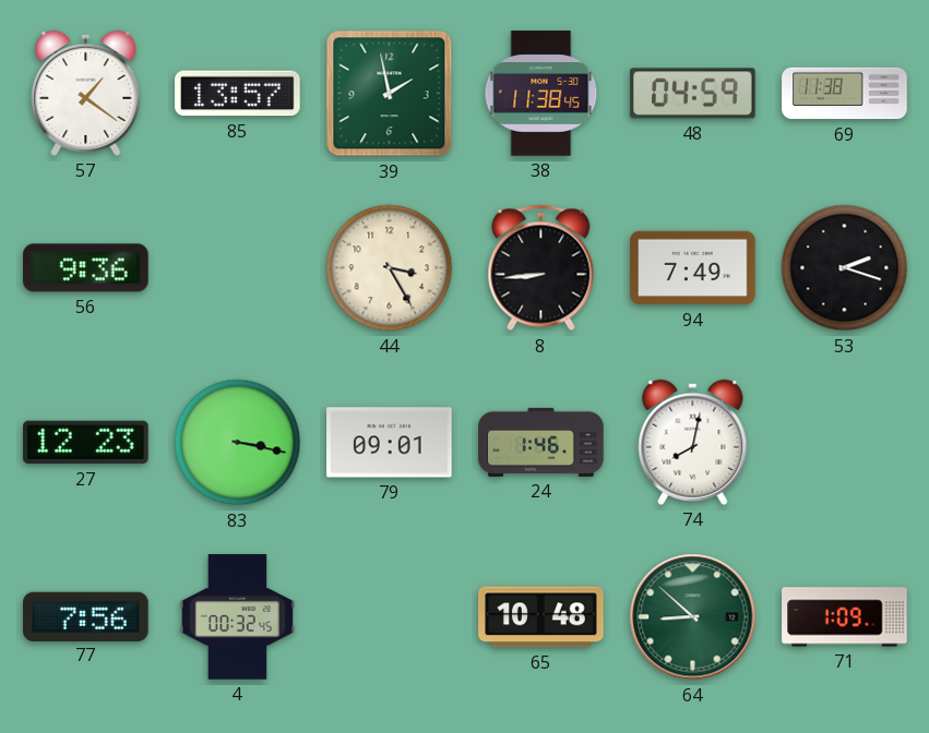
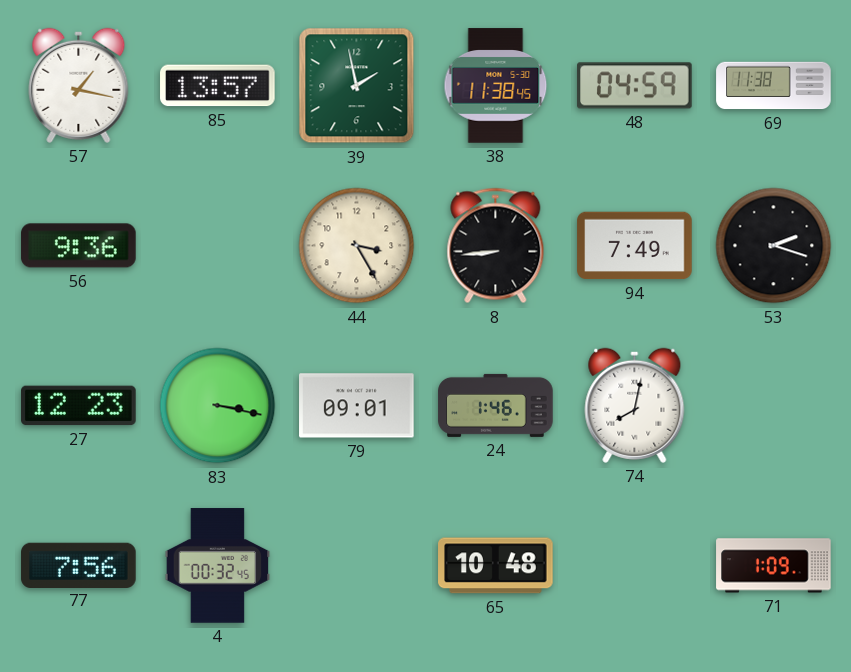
57: 1:21 -> 1:17 (79, 85)
64: 8:52 -> none (693, 617)
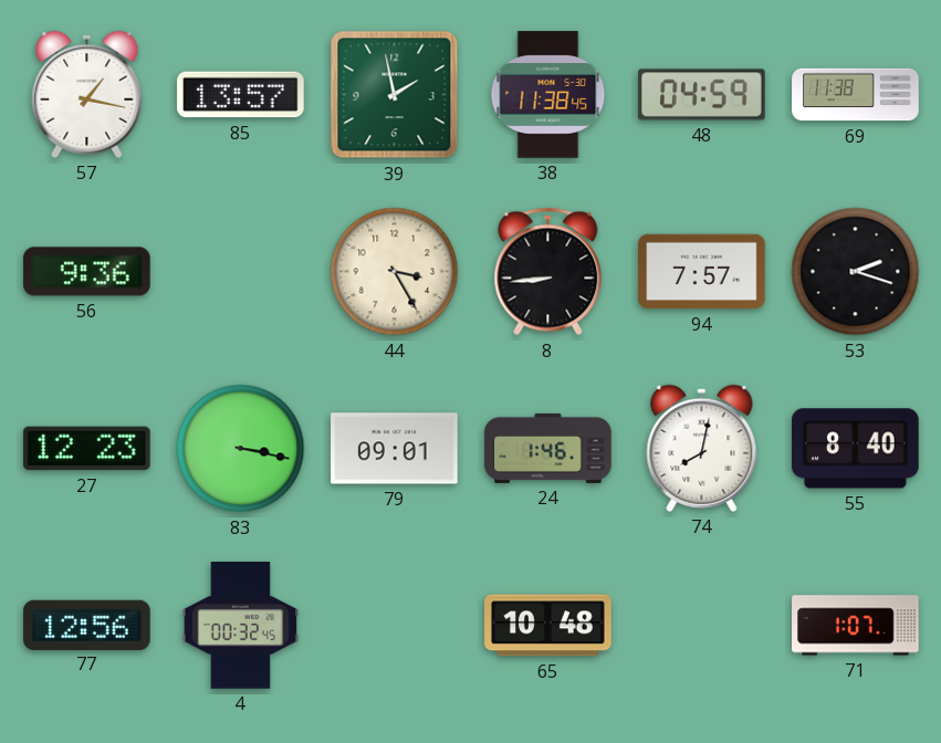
94: 7:49 -> 7:57 (702, 272)
55: none -> 8:40 (856, 449)
77: 7:56 -> 12:56 (87, 625)
71: 1:09 -> 1:07 (856, 626)
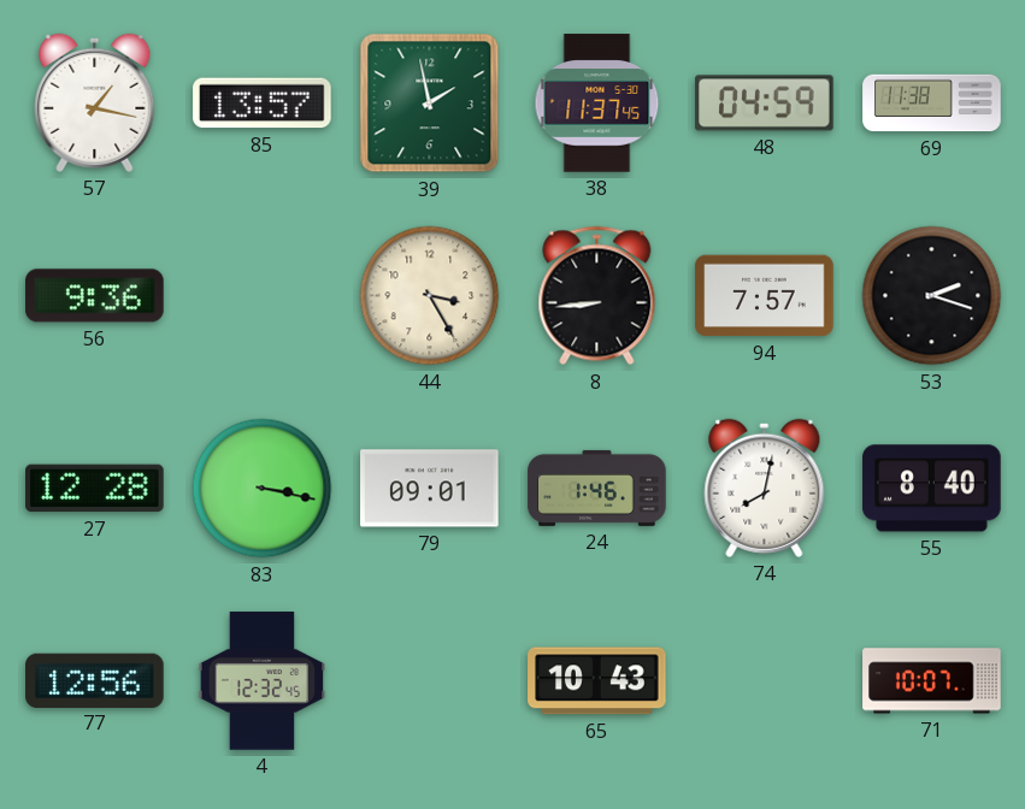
38: 11:38 -> 11:37 (597, 104)
27: 12:23 -> 12:28 (95, 489)
4: 00:32 -> 12:32 (263, 681)
65: 10:48 -> 10:43 (597, 681)
71: 1:07 -> 10:07 (932, 681)
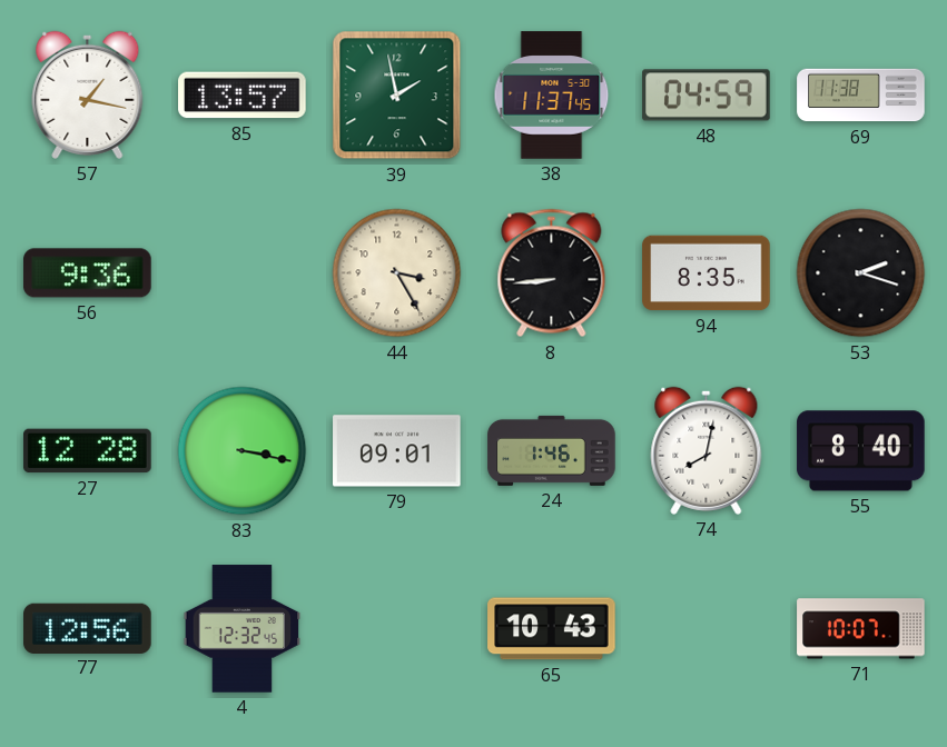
94: 7:57 -> 8:35 (707, 273)
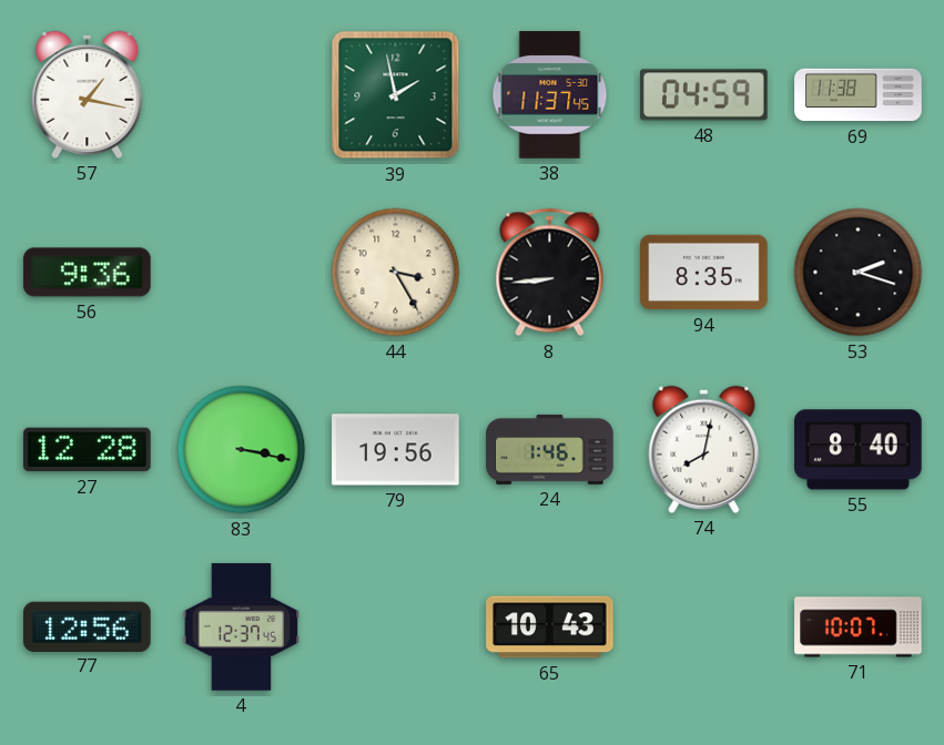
85: 13:57 -> none (243, 96)
79: 09:01 -> 19:56 (396, 450)
4: 12:32 -> 12:37 (242, 627)
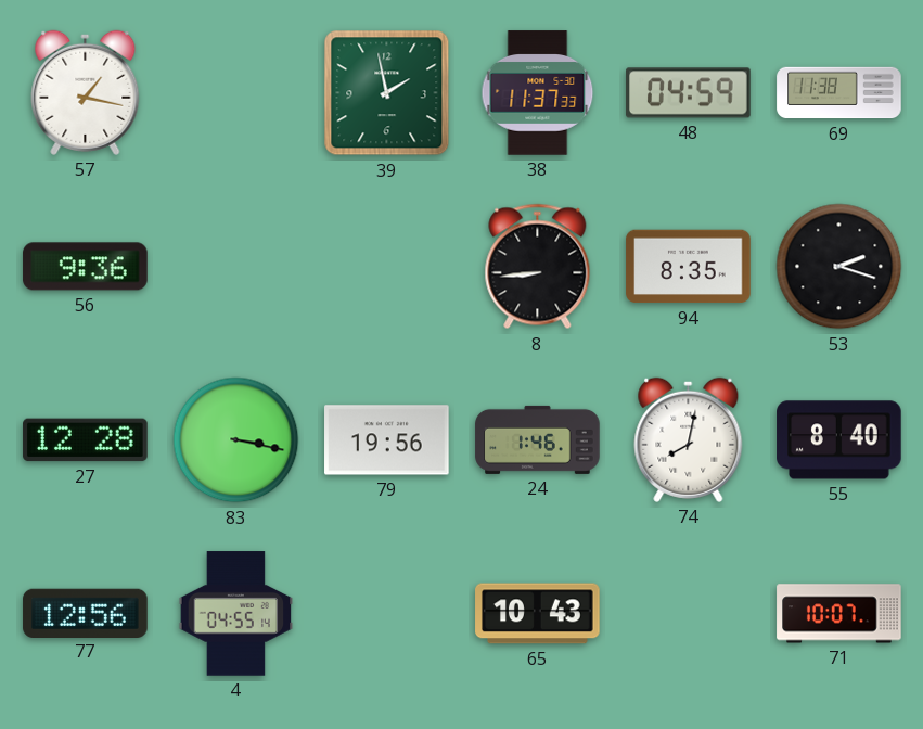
38: 11:37:45 -> 11:37:33 (538, 93)
44: 3:25 -> none (396, 273)
4: 12:37 -> 04:55 (236, 614)
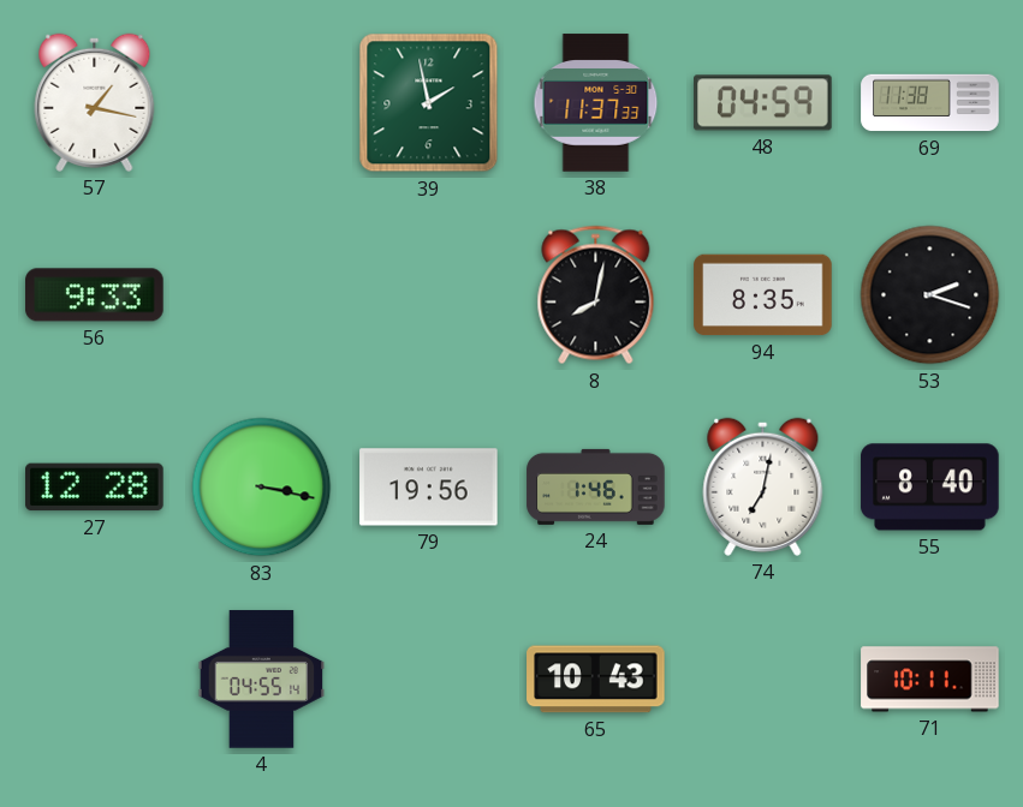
56: 9:36 -> 9:33 (95, 295)
8: 8:44 -> 8:02 (596, 295)
74: 8:02 -> 7:02 (763, 486)
77: 12:56 -> none (86, 613)
71: 10:07 -> 10:11 (930, 680)
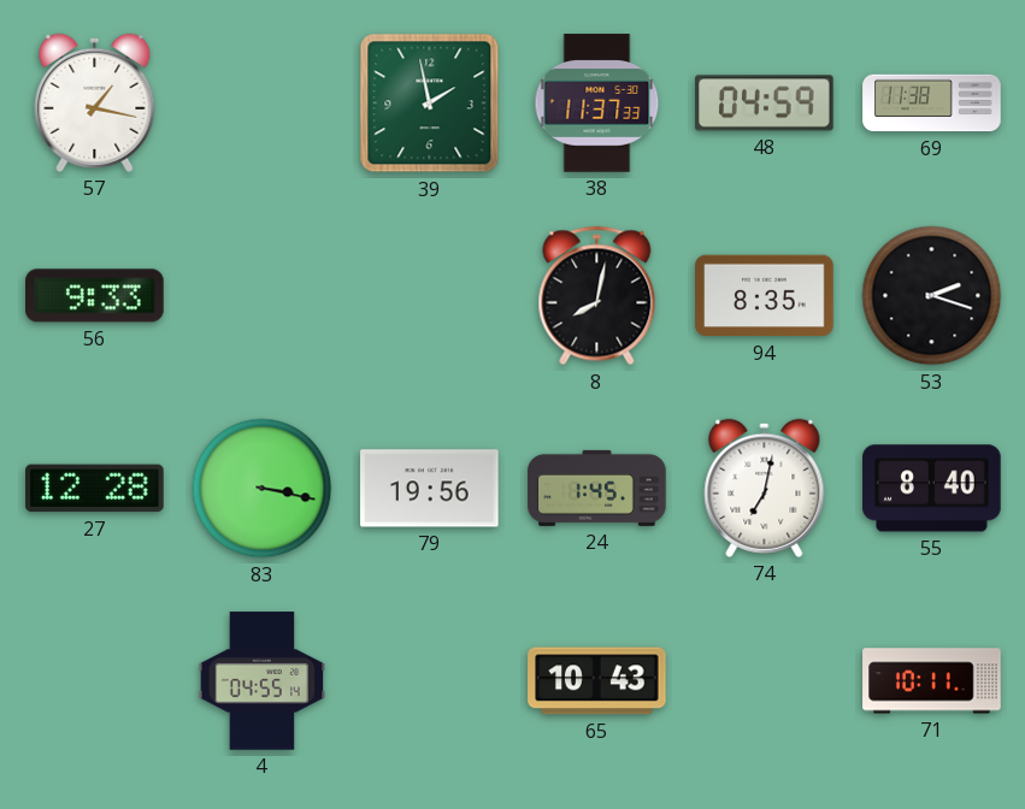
24: 1:46 -> 1:45 (597, 488)
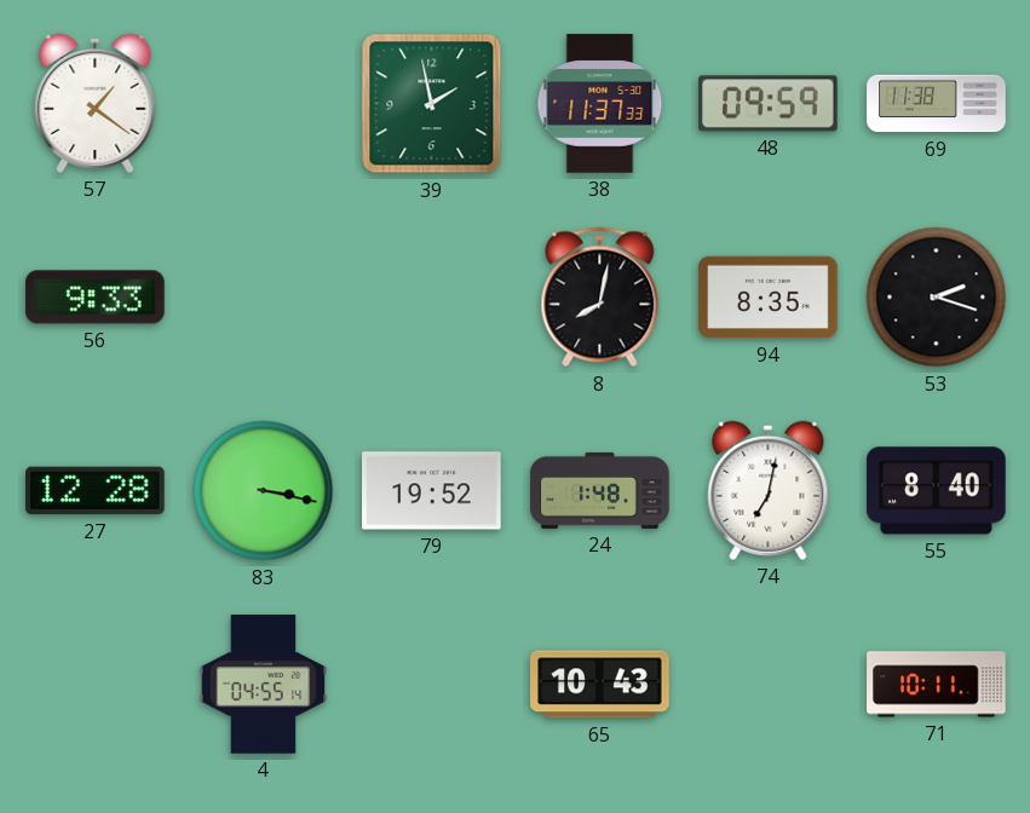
57: 1:17 -> 1:21 (96, 103)
48: 04:59 -> 09:59 (769, 104)
79: 19:56 -> 19:52 (432, 491)
24: 1:45 -> 1:48 (600, 490)
